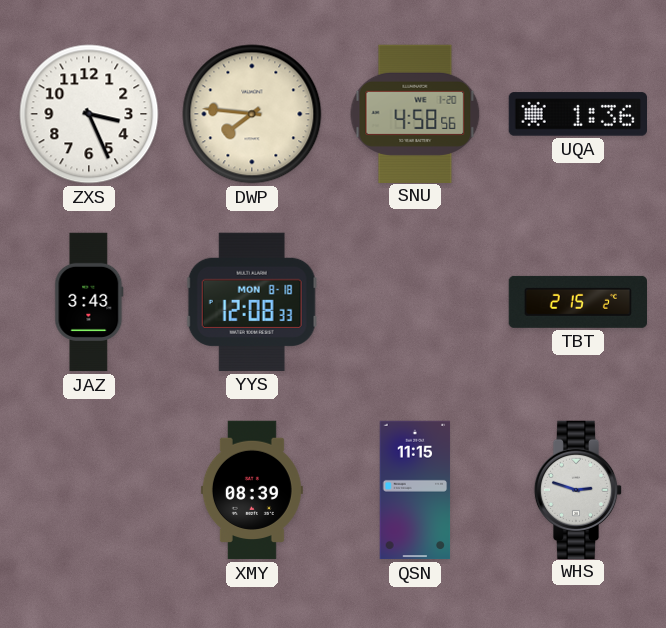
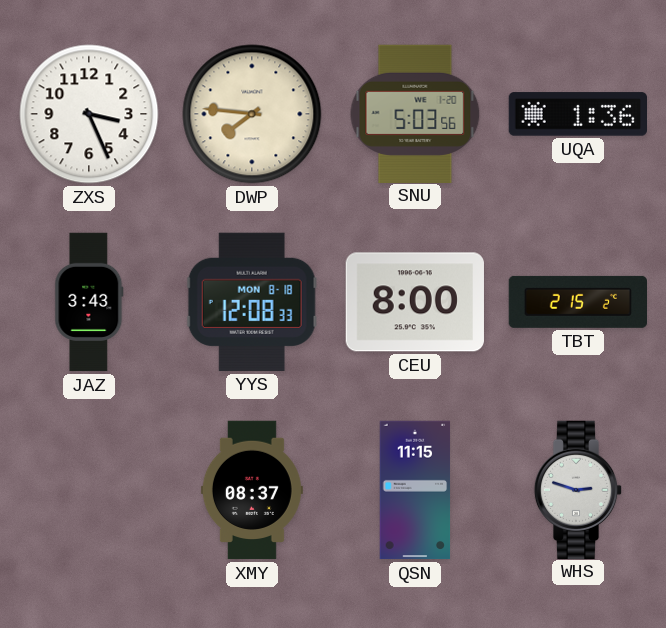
SNU: 4:58 -> 5:03 (415, 113)
CEU: none -> 8:00 (415, 302)
XMY: 08:39 -> 08:37 (252, 490)
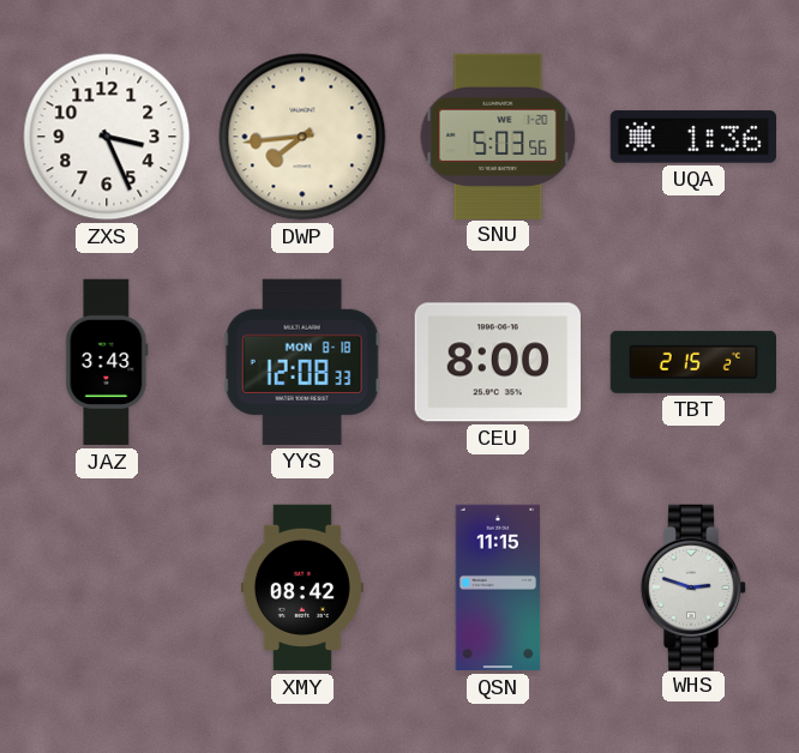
DWP: 7:46 -> 7:44 (302, 137)
XMY: 08:37 -> 08:42 (302, 588)
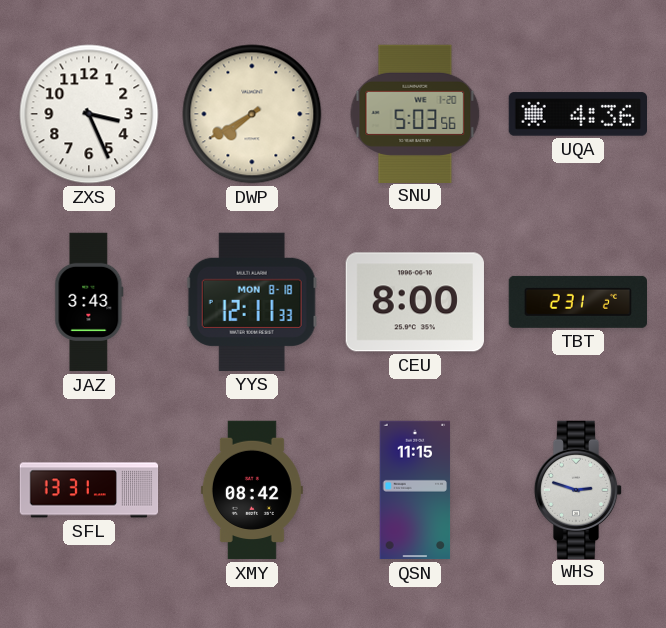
DWP: 7:44 -> 7:40 (252, 114)
UQA: 1:36 -> 4:36 (577, 114)
YYS: 12:08 -> 12:11 (252, 302)
TBT: 2:15 -> 2:31 (577, 302)
SFL: none -> 13:31 (89, 490)
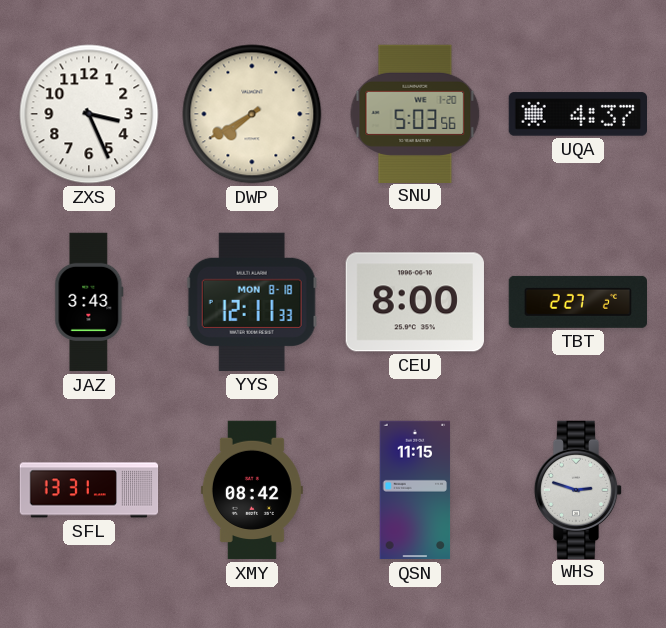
UQA: 4:36 -> 4:37 (577, 114)
TBT: 2:31 -> 2:27 (577, 302)
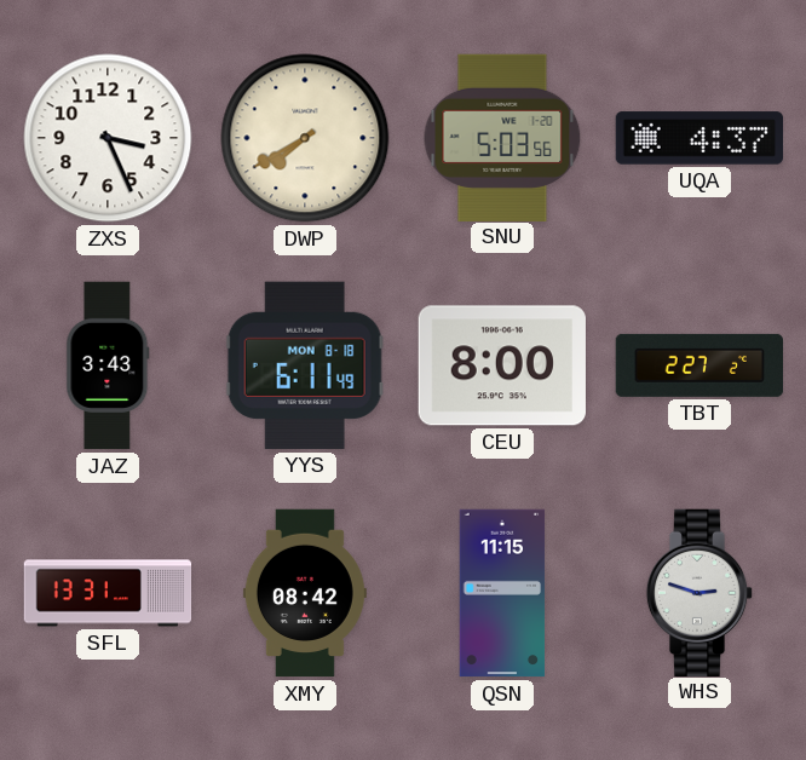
YYS: 12:11 -> 6:11 (305, 365)
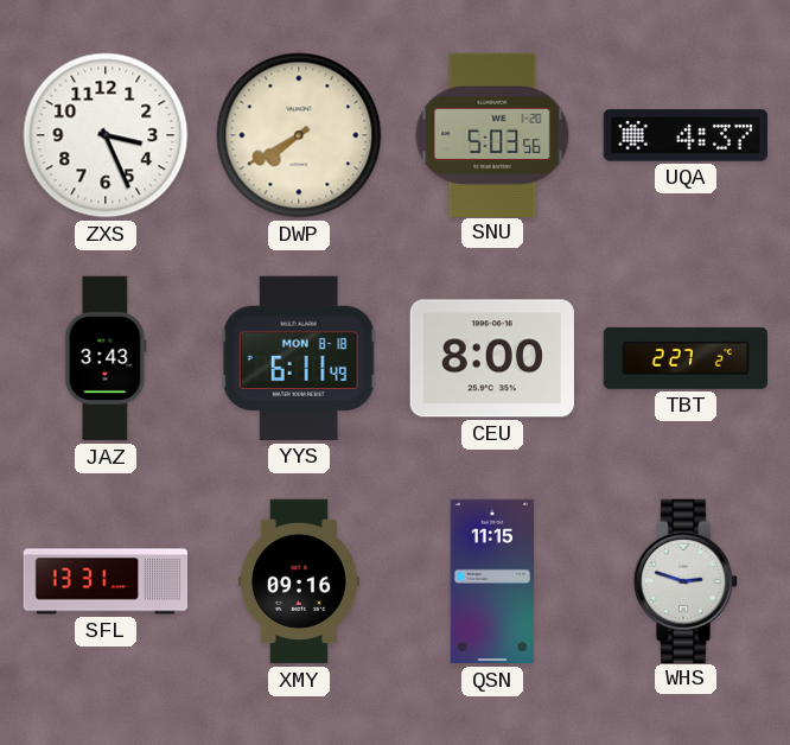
XMY: 08:42 -> 09:16 (299, 581)
